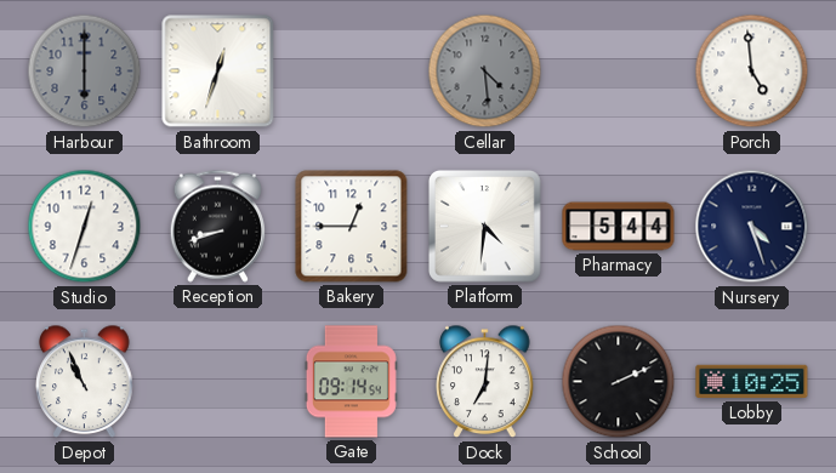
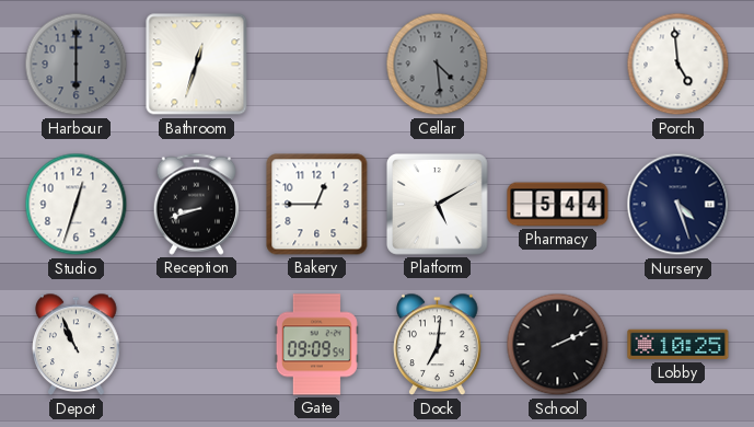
Platform: 4:31 -> 5:10 (437, 204)
Gate: 09:14 -> 09:09 (316, 345)
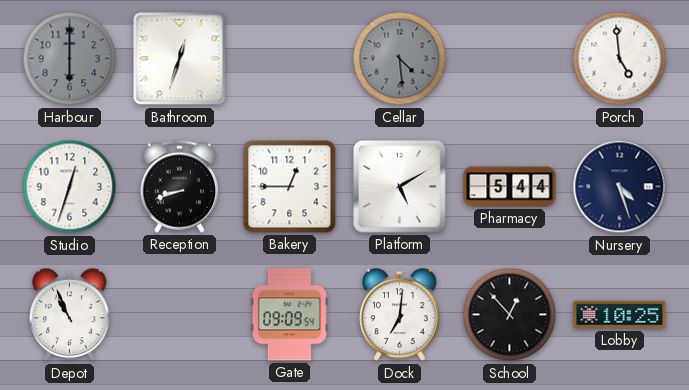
School: 2:11 -> 12:53 (510, 315)
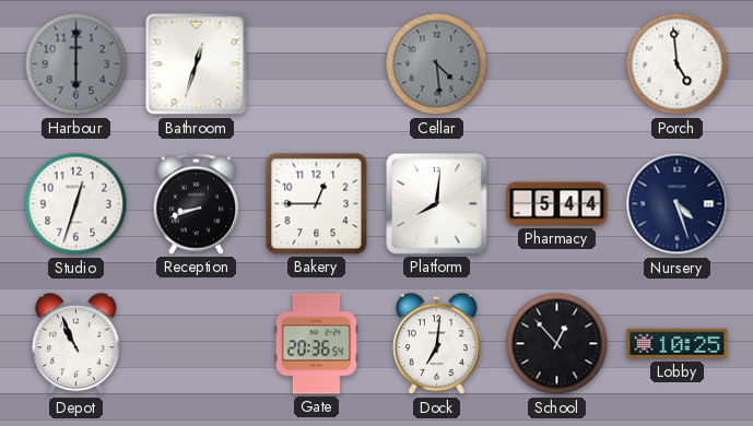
Platform: 5:10 -> 8:01 (436, 203)
Gate: 09:09 -> 20:36 (316, 344)
